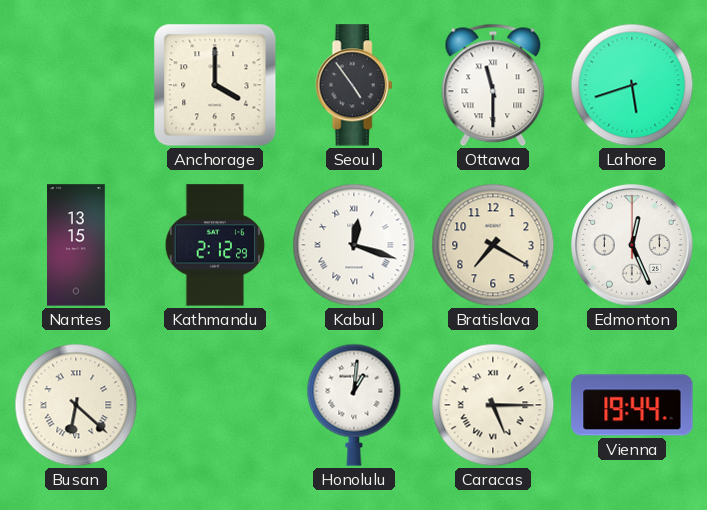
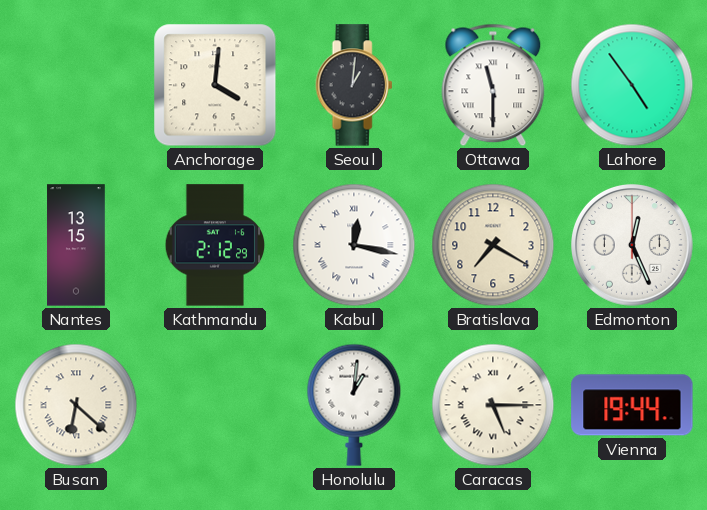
Anchorage: 4:00 -> 4:01 (215, 85)
Seoul: 4:54 -> 1:01 (354, 85)
Lahore: 5:42 -> 4:54 (632, 85)
Kabul: 12:18 -> 12:17 (354, 245)
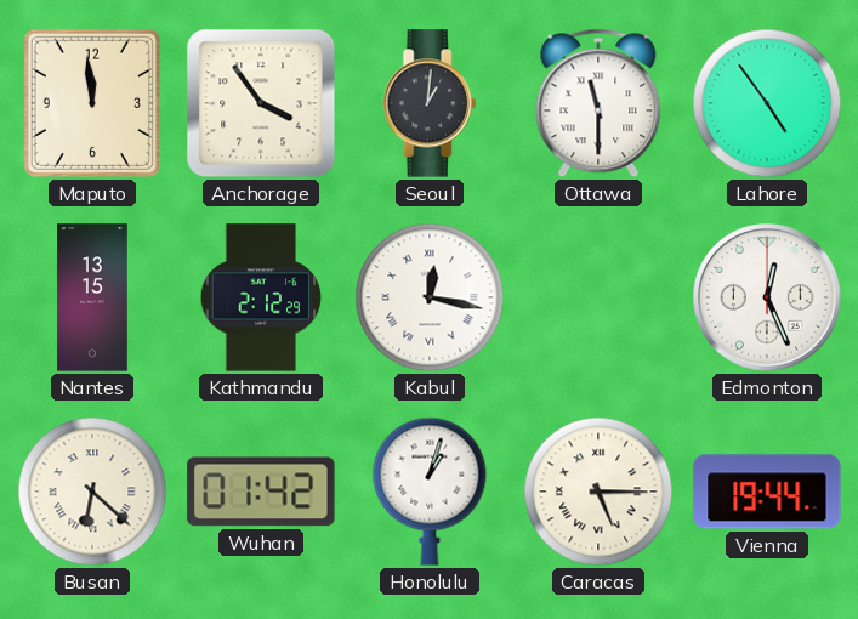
Maputo: none -> 11:59 (92, 103)
Anchorage: 4:01 -> 3:54 (261, 103)
Bratislava: 7:20 -> none (493, 245)
Wuhan: none -> 01:42 (261, 492)
Honolulu: 1:01 -> 1:03 (430, 492)
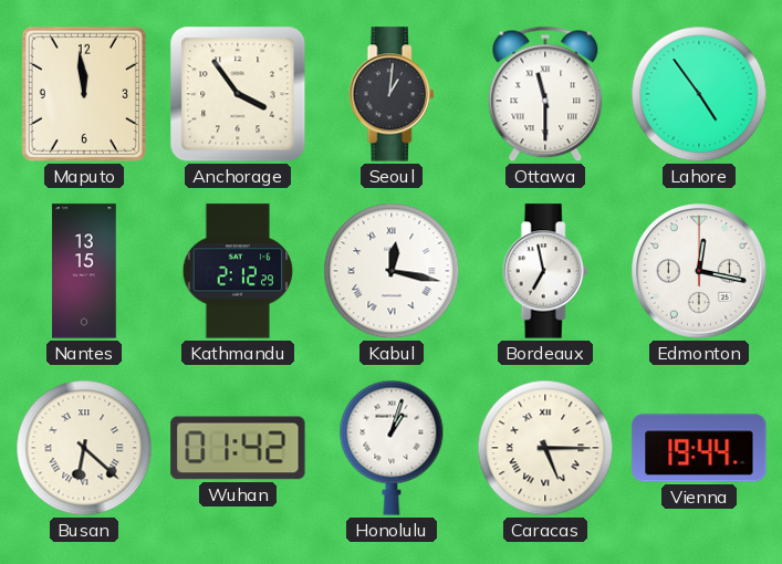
Bordeaux: none -> 6:58 (545, 271)
Edmonton: 12:26 -> 12:17 (700, 272)
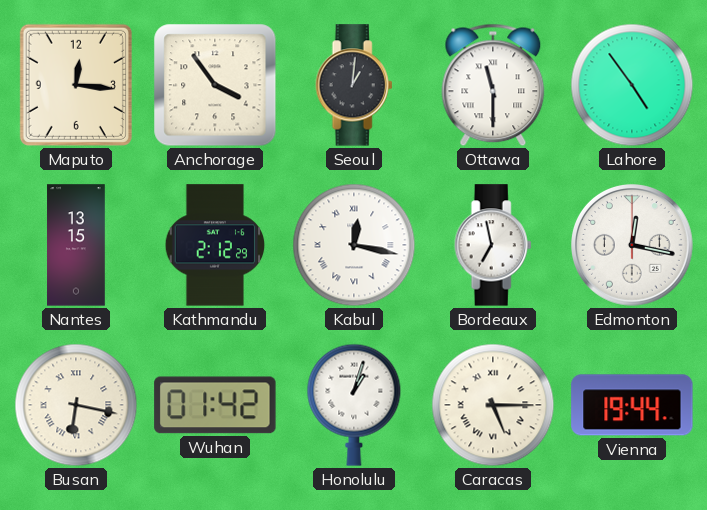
Maputo: 11:59 -> 12:16 (76, 85)
Busan: 6:22 -> 6:17 (76, 405)
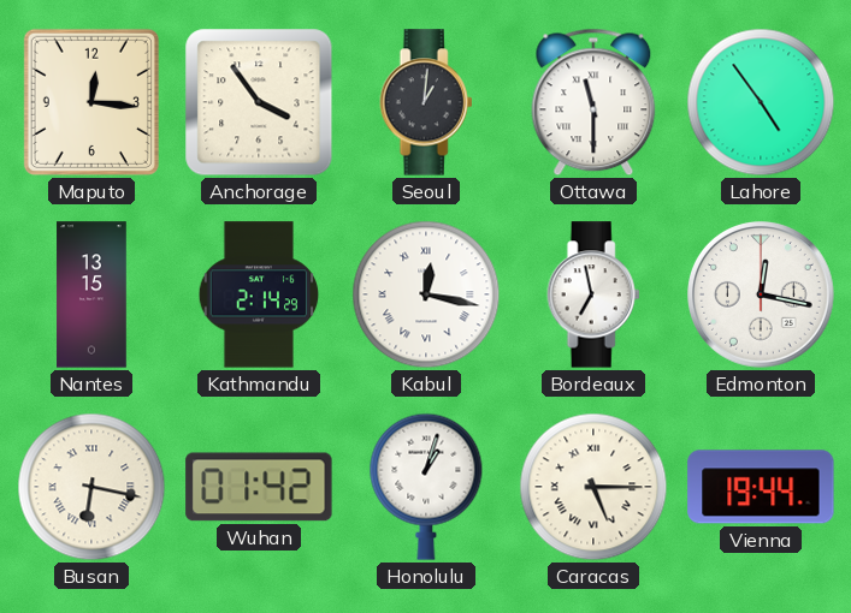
Kathmandu: 2:12 -> 2:14 (259, 294)
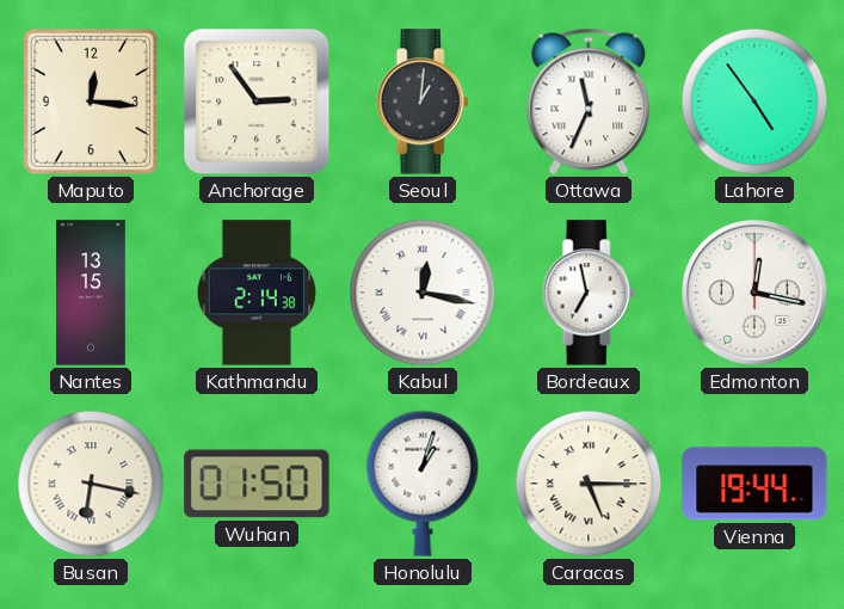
Anchorage: 3:54 -> 2:54 (257, 101)
Ottawa: 11:30 -> 11:34 (589, 101)
Kathmandu: 2:14:29 -> 2:14:38 (257, 293)
Wuhan: 01:42 -> 01:50 (257, 484)
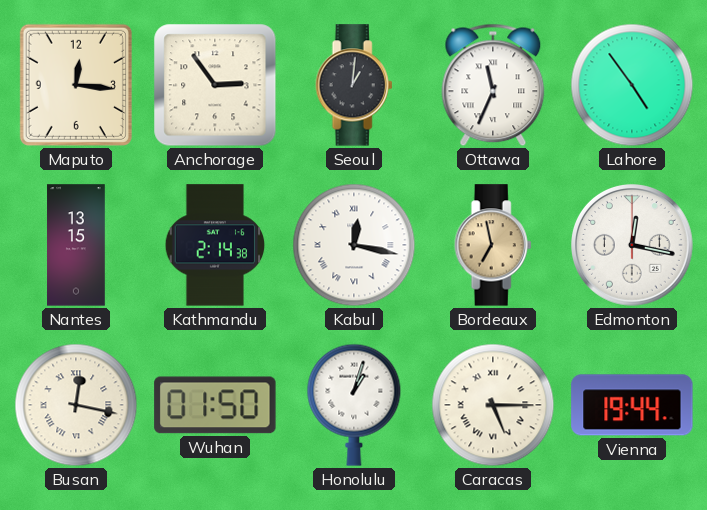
Bordeaux dial: white -> champagne (493, 245)
Busan: 6:17 -> 12:17 (76, 405)
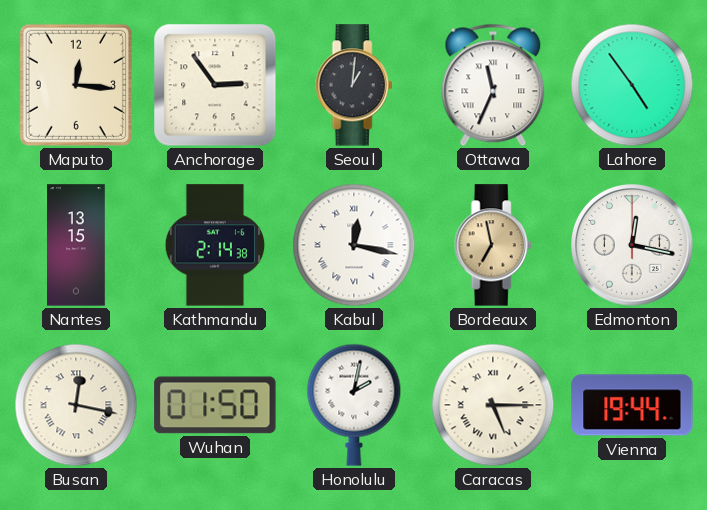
Honolulu: 1:03 -> 2:02 (354, 405)
